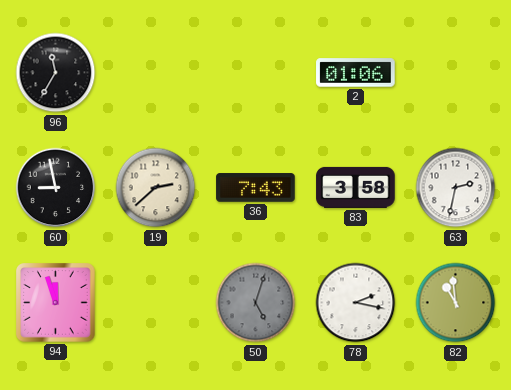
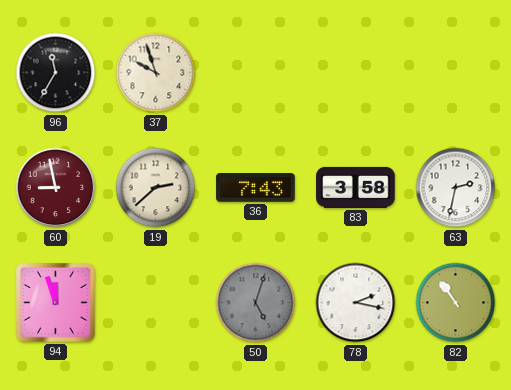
37: none -> 9:57 (156, 73)
2: 01:06 -> none (356, 73)
60 dial: black -> burgundy (56, 188)
82: 10:59 -> 10:54 (456, 303)
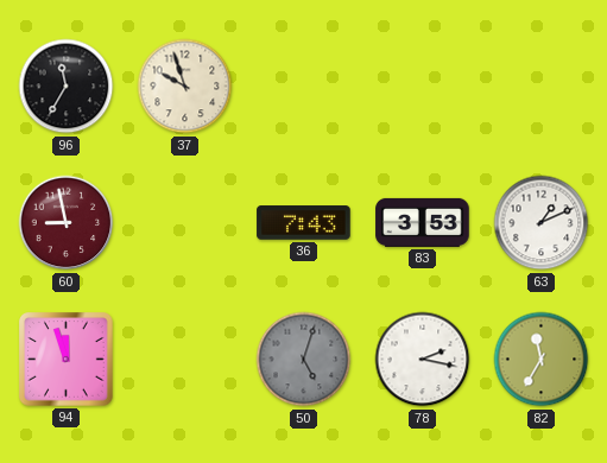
19: 2:38 -> none (156, 188)
83: 3:58 -> 3:53 (423, 222)
63: 2:32 -> 1:11 (542, 223)
82: 10:54 -> 11:35 (542, 360)
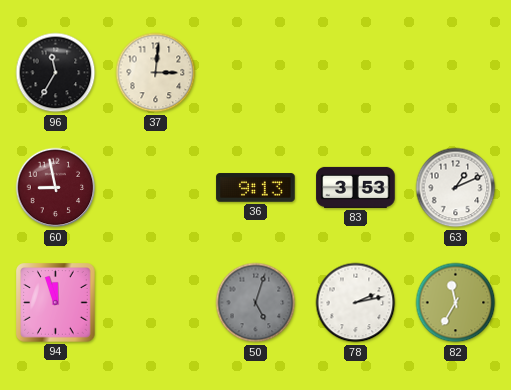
37: 9:57 -> 3:01 (156, 73)
36: 7:43 -> 9:13 (256, 188)
78: 2:17 -> 2:13 (356, 303)
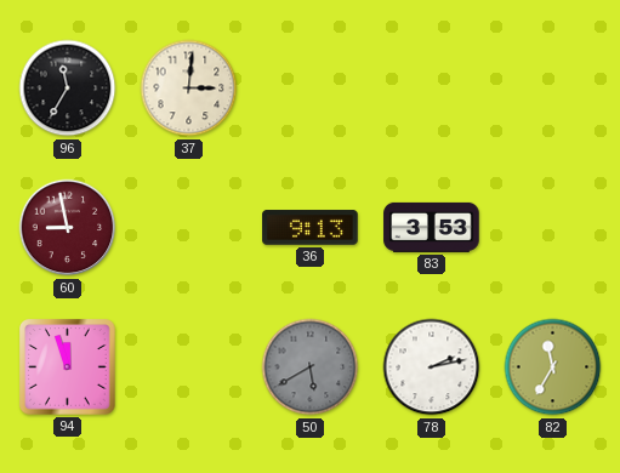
63: 1:11 -> none (456, 188)
50: 5:03 -> 5:40 (311, 367)
